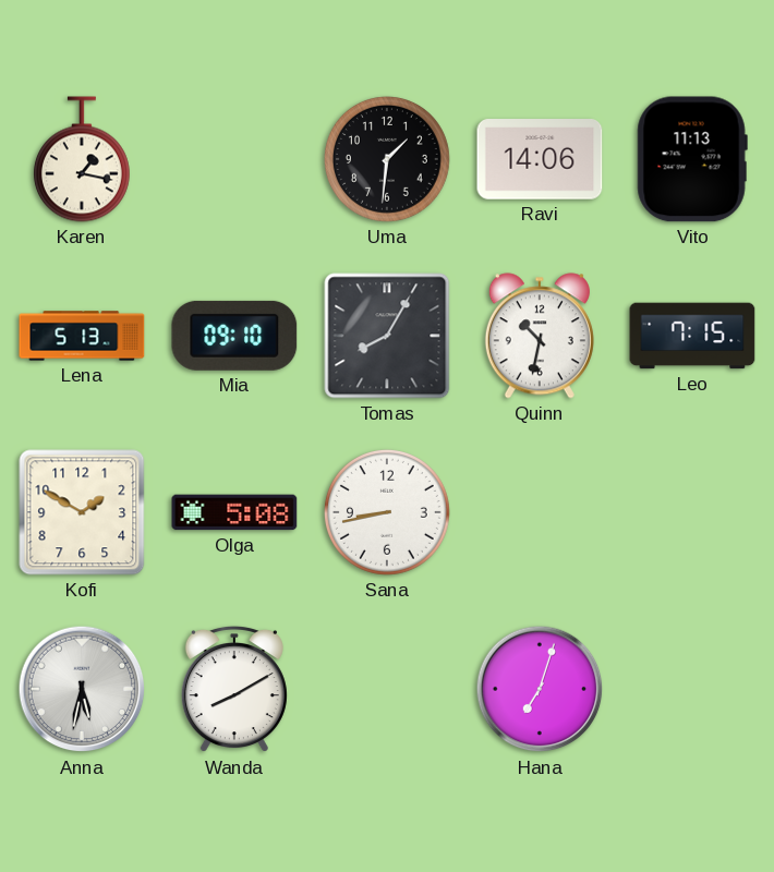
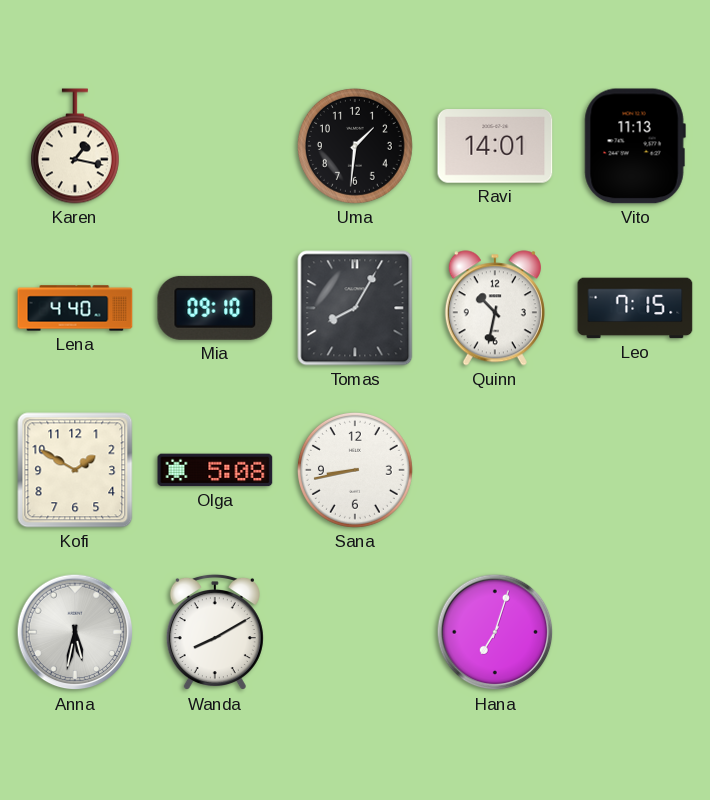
Ravi: 14:06 -> 14:01 (495, 146)
Lena: 5:13 -> 4:40 (75, 308)
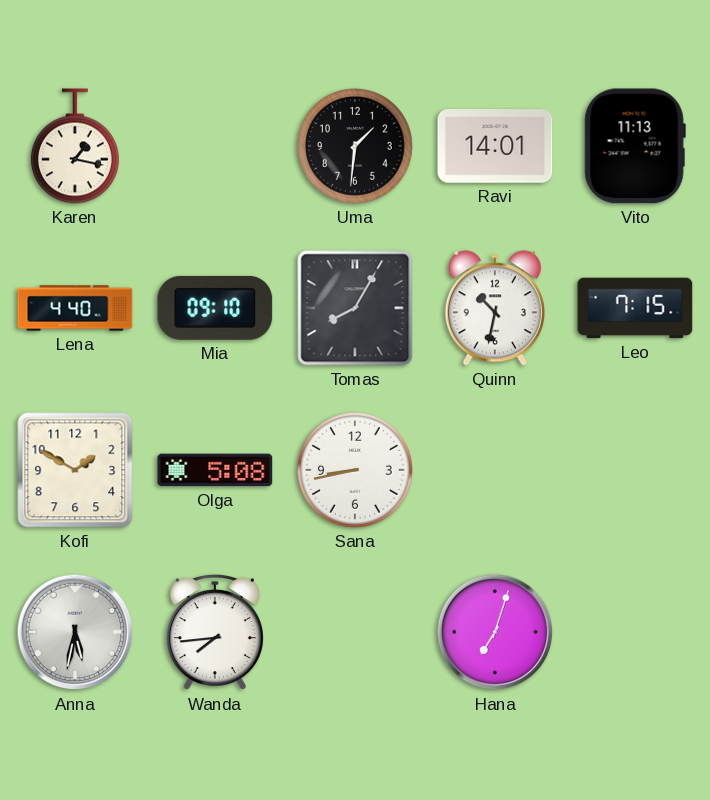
Wanda: 8:10 -> 7:44 (215, 632)
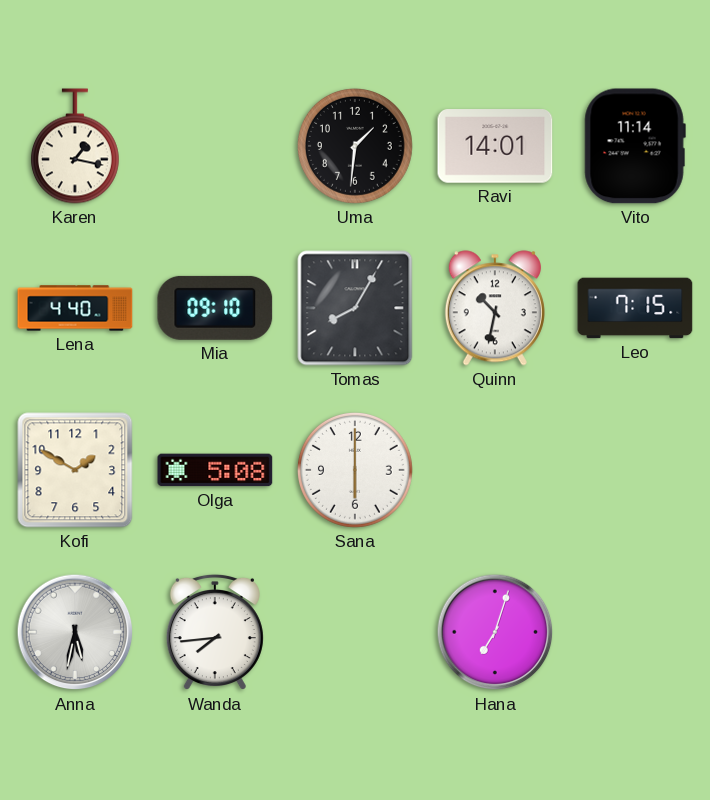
Vito: 11:13 -> 11:14 (635, 146)
Sana: 8:43 -> 6:00 (355, 470)
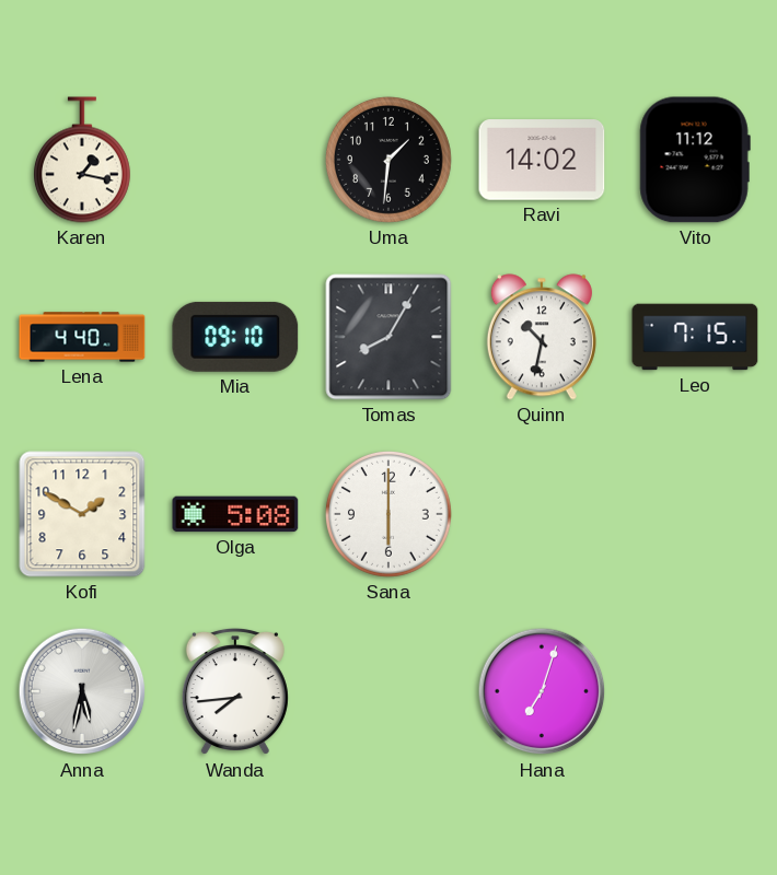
Ravi: 14:01 -> 14:02 (542, 160)
Vito: 11:14 -> 11:12 (695, 160)
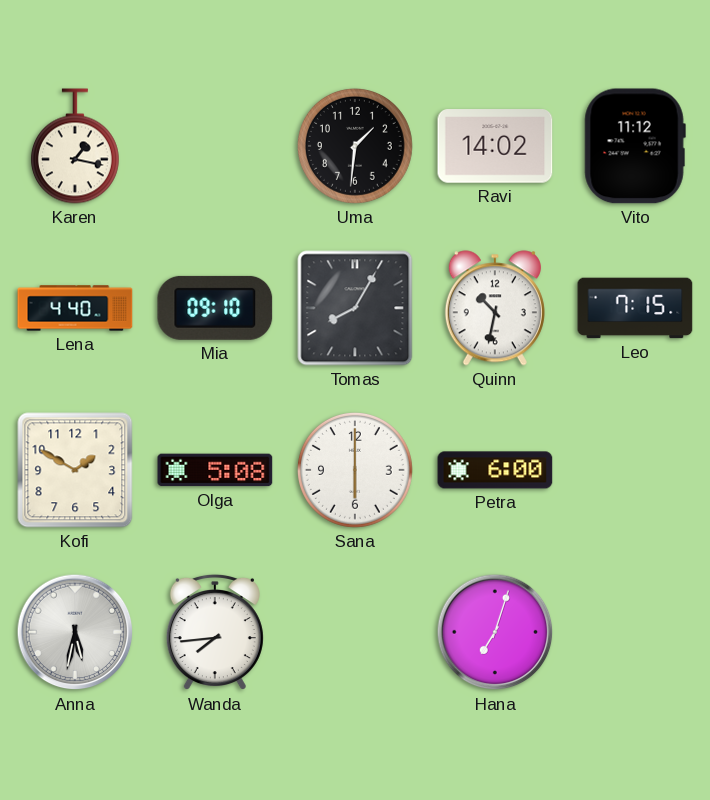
Petra: none -> 6:00 (495, 470)
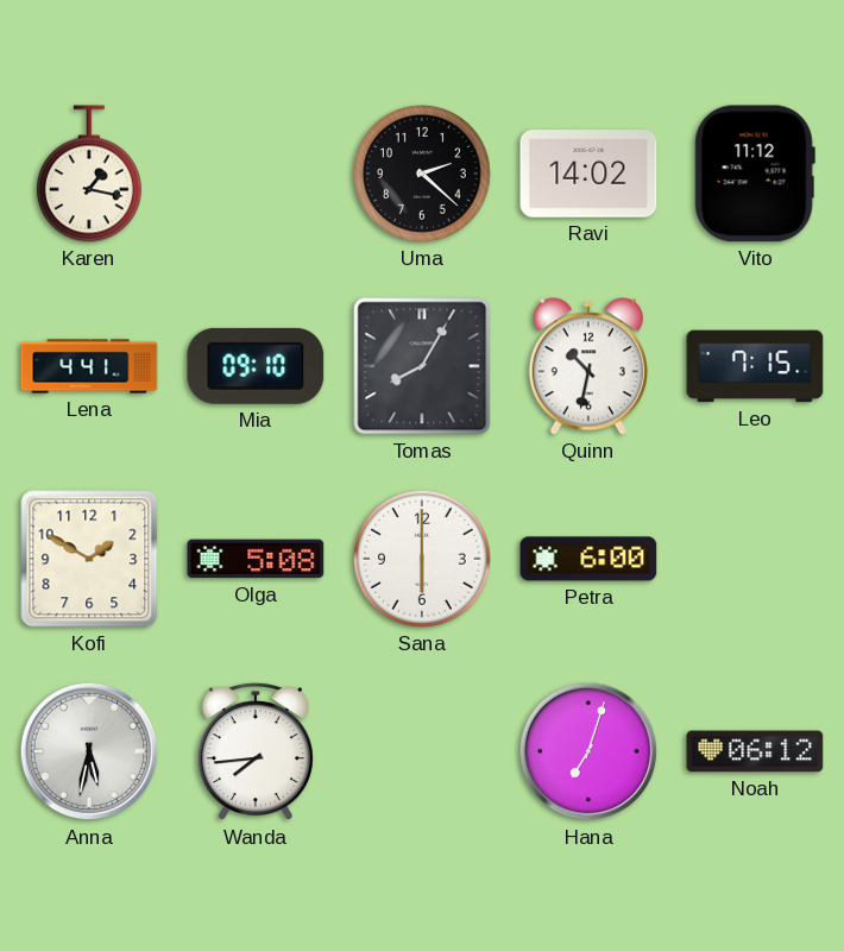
Uma: 1:31 -> 2:22 (422, 174)
Lena: 4:40 -> 4:41 (89, 366)
Noah: none -> 06:12 (755, 751)
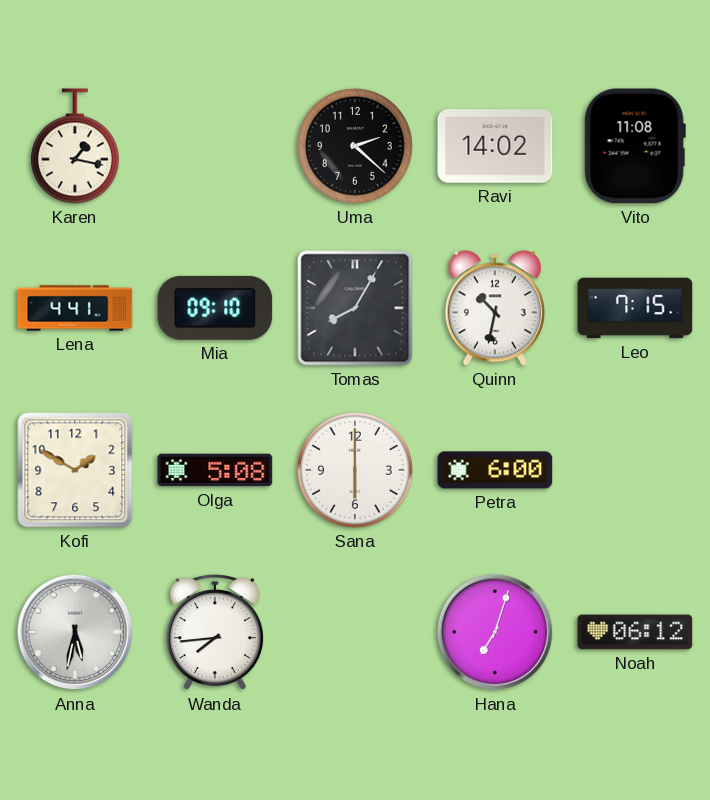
Vito: 11:12 -> 11:08 (635, 146)
